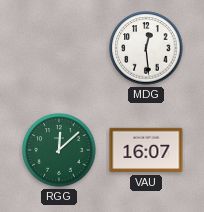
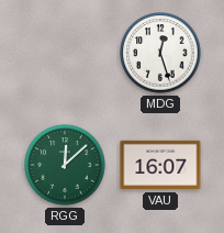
MDG: 12:29 -> 12:27 (160, 53)
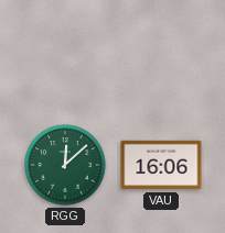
MDG: 12:27 -> none (160, 53)
VAU: 16:07 -> 16:06 (161, 165)
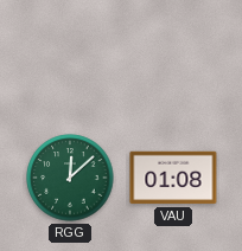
VAU: 16:06 -> 01:08 (173, 178)
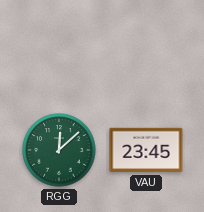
VAU: 01:08 -> 23:45 (146, 150)
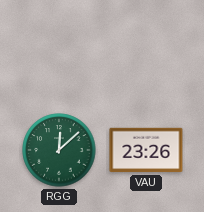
VAU: 23:45 -> 23:26 (146, 150)
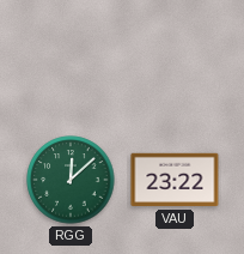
VAU: 23:26 -> 23:22 (175, 180)
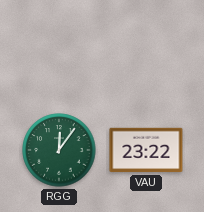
RGG: 12:08 -> 12:06 (59, 150)
